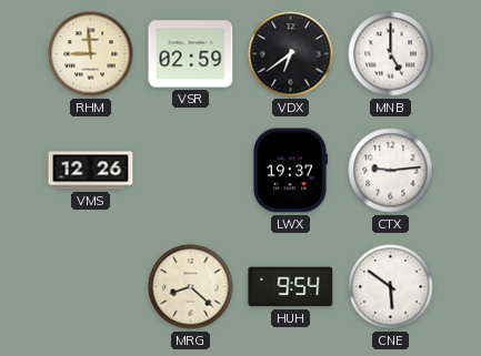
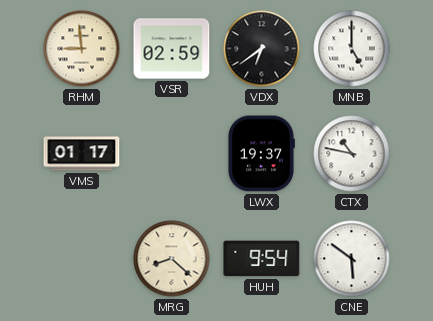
VMS: 12:26 -> 01:17 (82, 154)
CTX: 9:14 -> 10:47 (352, 154)
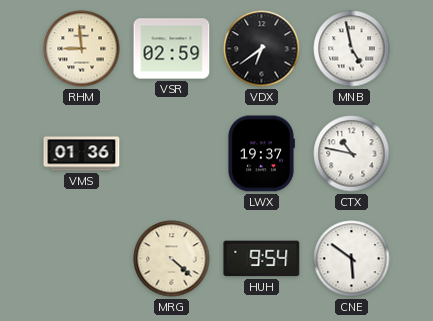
MNB: 5:00 -> 4:58 (352, 49)
VMS: 01:17 -> 01:36 (82, 154)
MRG: 8:22 -> 4:22 (172, 259)
